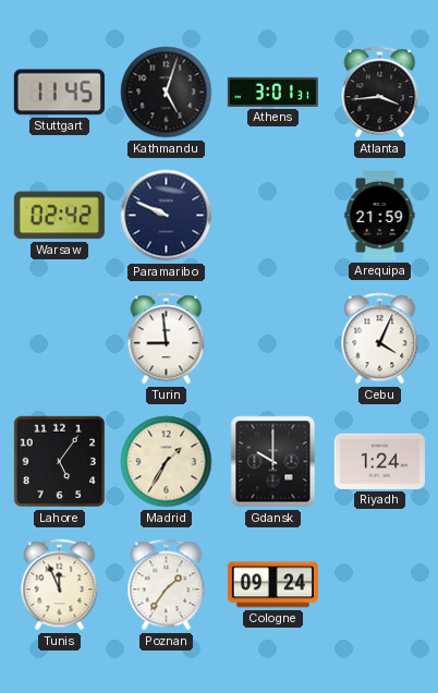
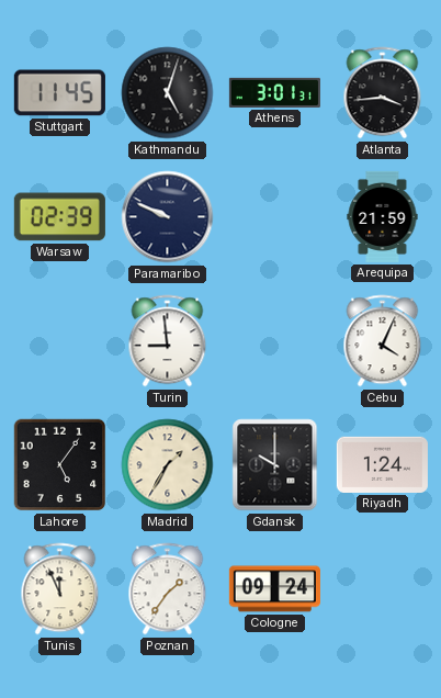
Warsaw: 02:42 -> 02:39 (59, 217)
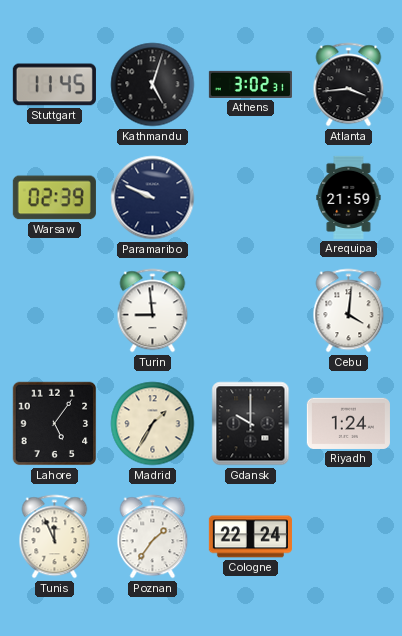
Athens: 3:01 -> 3:02 (250, 84)
Cebu: 4:04 -> 4:01 (349, 311)
Cologne: 09:24 -> 22:24 (250, 537)
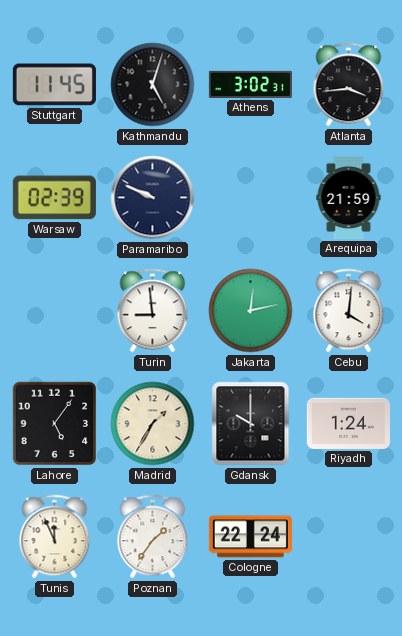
Jakarta: none -> 12:13 (251, 311)
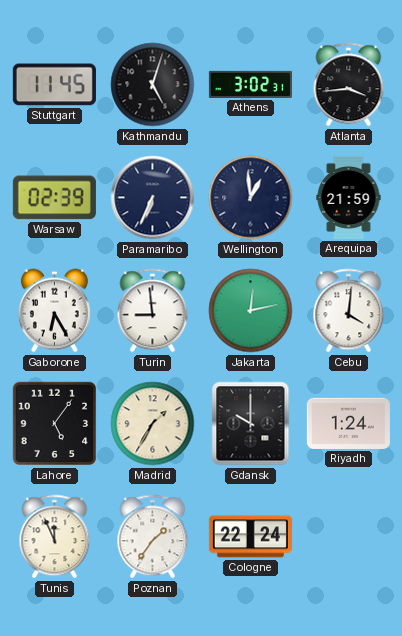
Paramaribo: 9:49 -> 6:34 (153, 198)
Wellington: none -> 12:59 (251, 198)
Gaborone: none -> 6:25 (54, 311)
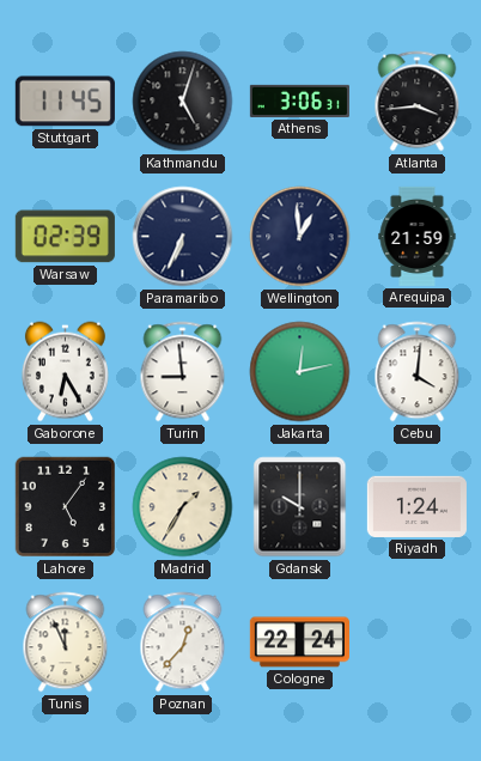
Athens: 3:02 -> 3:06 (299, 101)
Poznan: 1:36 -> 12:37 (183, 643)
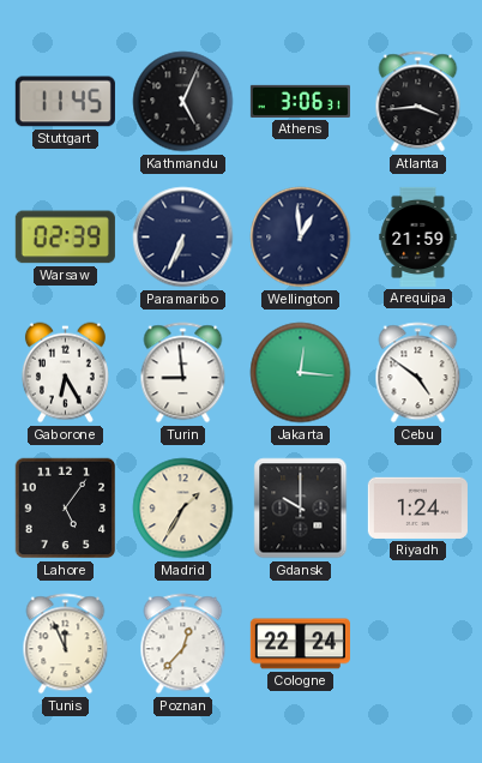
Kathmandu: 5:03 -> 5:04 (183, 102)
Jakarta: 12:13 -> 12:16 (301, 373)
Cebu: 4:01 -> 4:51 (418, 373)
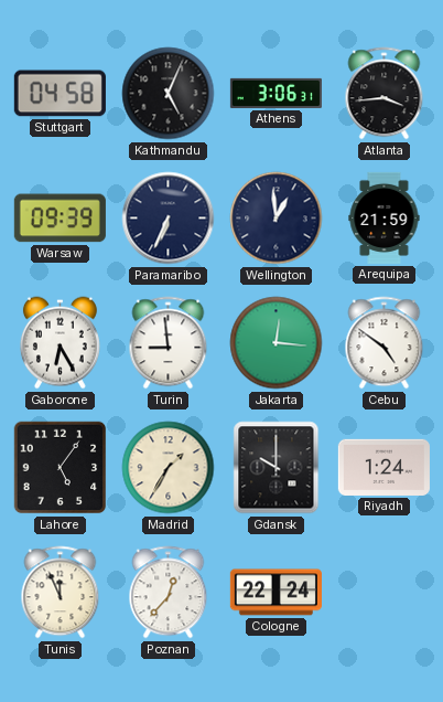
Stuttgart: 11:45 -> 04:58 (60, 94)
Warsaw: 02:39 -> 09:39 (60, 219)
